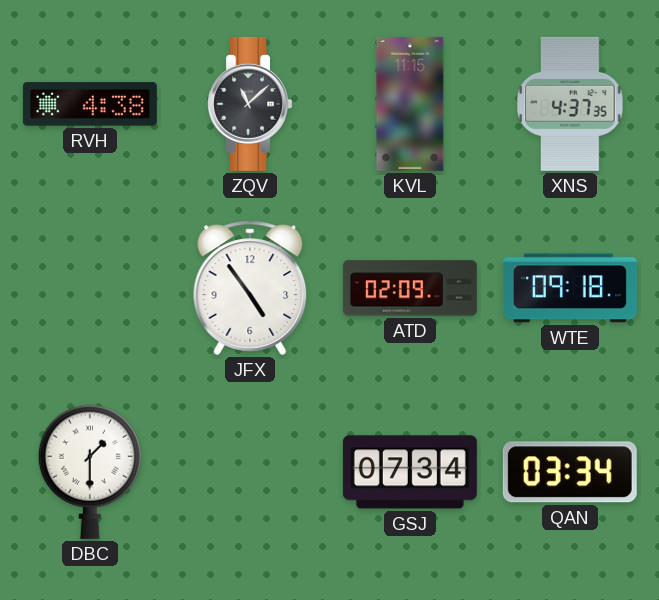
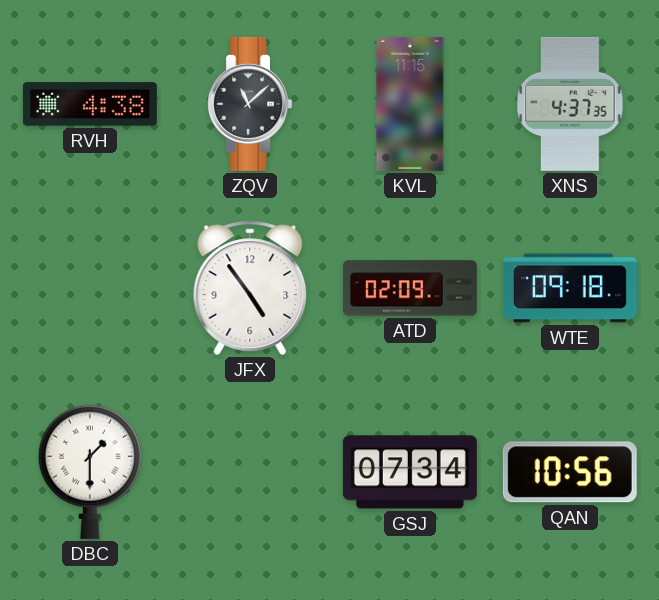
QAN: 03:34 -> 10:56 (570, 472)
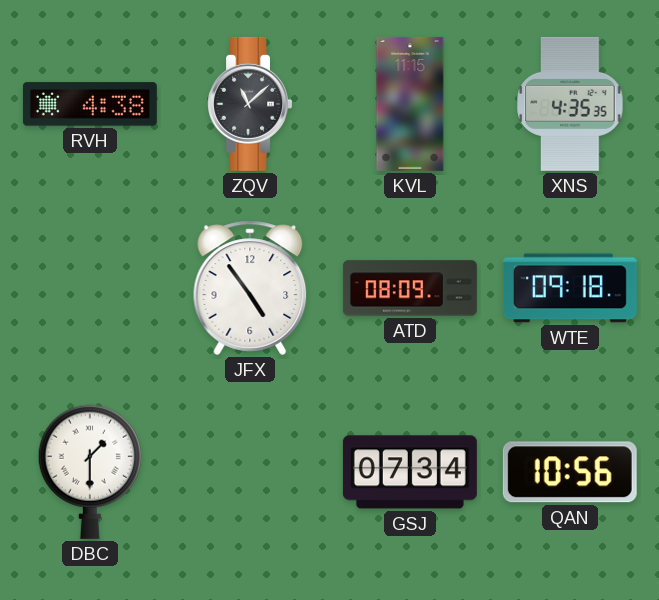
XNS: 4:37 -> 4:35 (570, 104)
ATD: 02:09 -> 08:09 (410, 288)
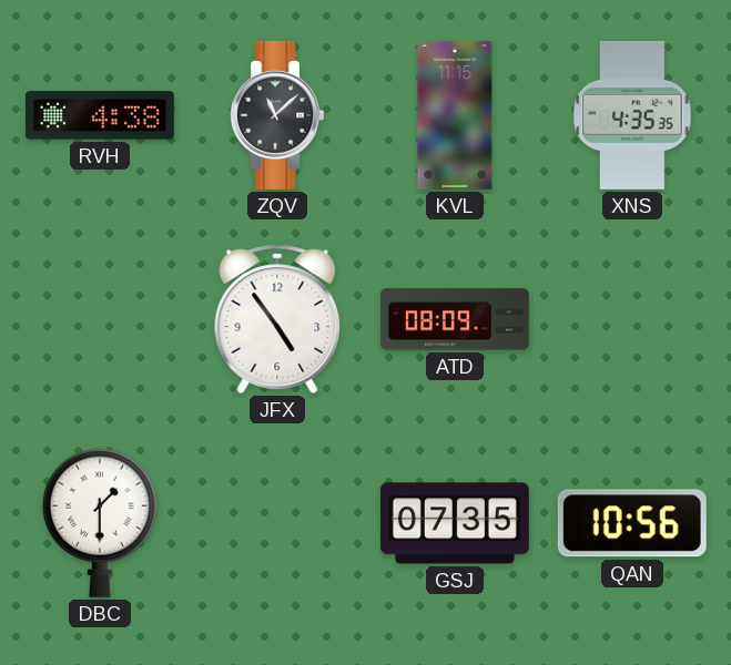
WTE: 09:18 -> none (570, 288)
GSJ: 07:34 -> 07:35 (455, 523)
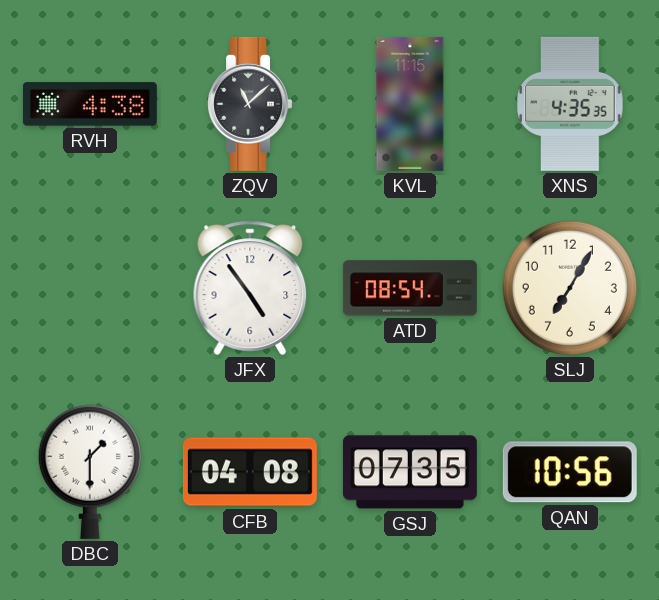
ATD: 08:09 -> 08:54 (410, 288)
SLJ: none -> 7:05 (570, 288)
CFB: none -> 04:08 (250, 472)
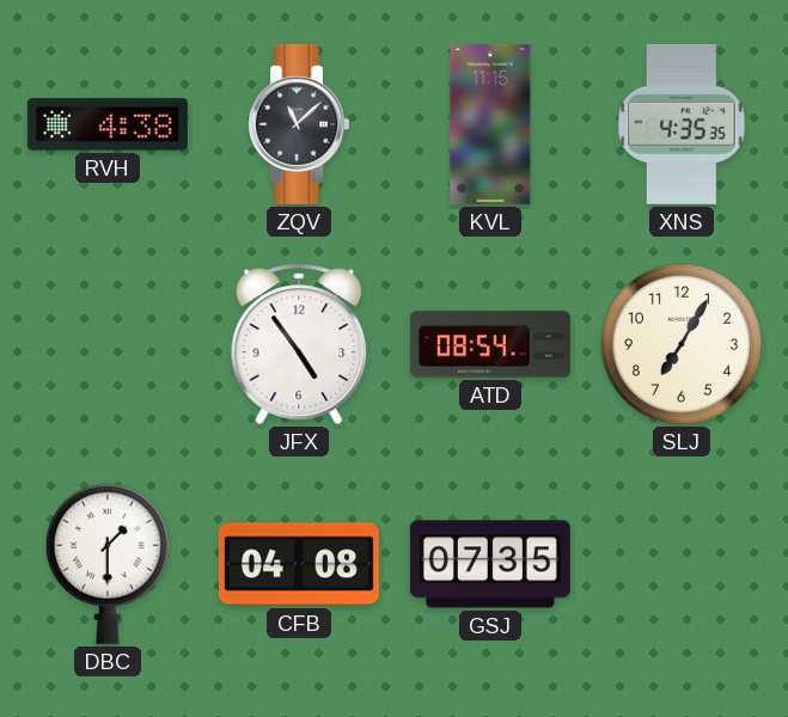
QAN: 10:56 -> none (570, 472)
